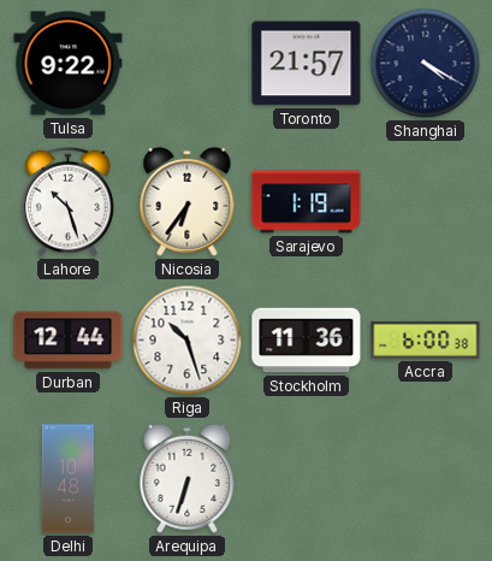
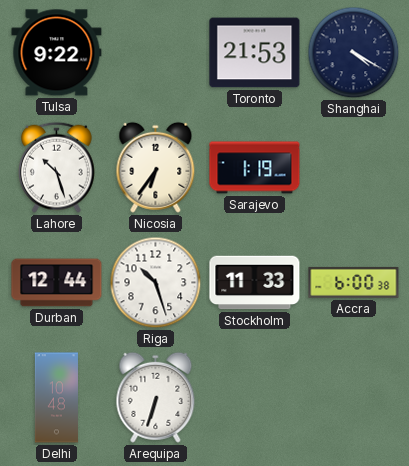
Toronto: 21:57 -> 21:53 (255, 53)
Stockholm: 11:36 -> 11:33 (255, 283)
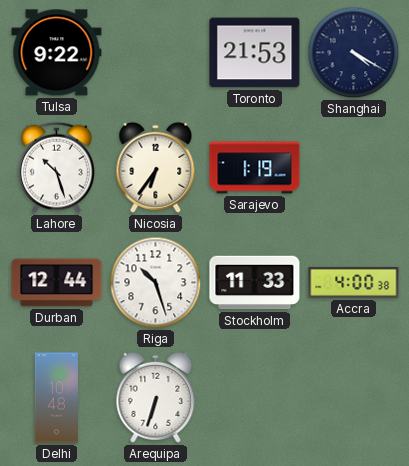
Accra: 6:00 -> 4:00 (354, 282)
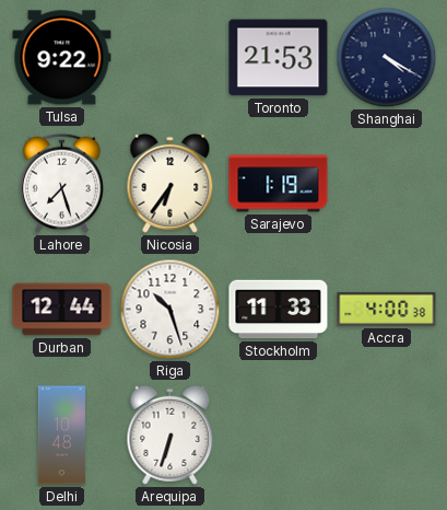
Lahore: 10:27 -> 7:27 (62, 183)
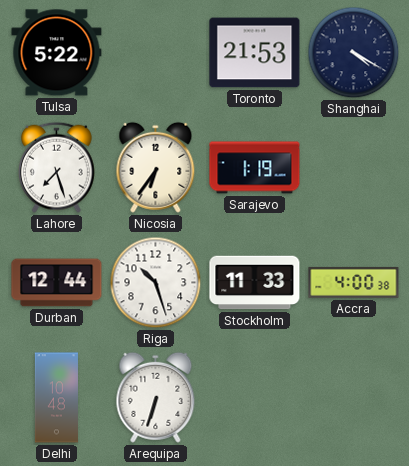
Tulsa: 9:22 -> 5:22 (57, 53)
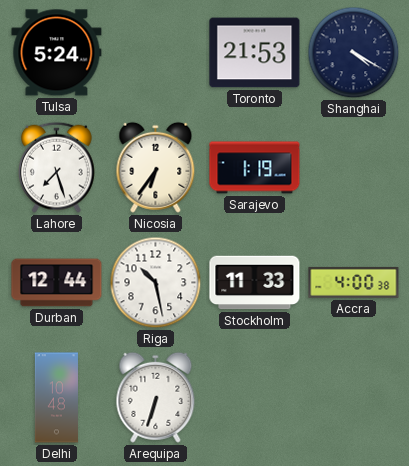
Tulsa: 5:22 -> 5:24 (57, 53)
Riga: 10:27 -> 10:28 (156, 283)
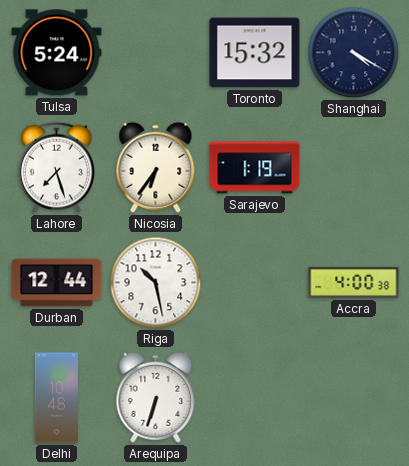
Toronto: 21:53 -> 15:32 (255, 53)
Stockholm: 11:33 -> none (255, 283)
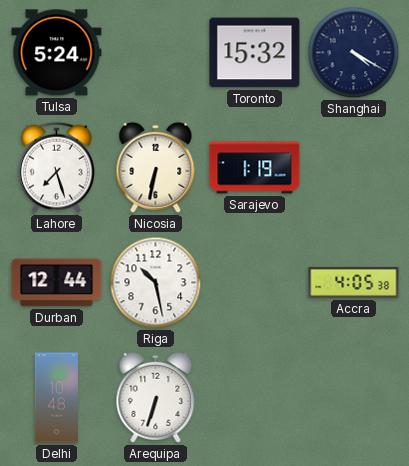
Nicosia: 6:36 -> 6:32 (156, 167)
Accra: 4:00 -> 4:05 (354, 282)
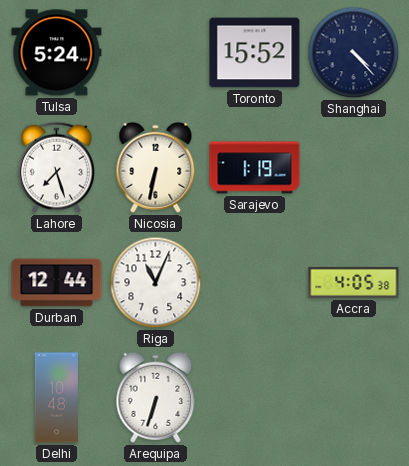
Toronto: 15:32 -> 15:52 (255, 53)
Shanghai: 4:20 -> 4:23 (354, 53)
Riga: 10:28 -> 11:04 (156, 283)
